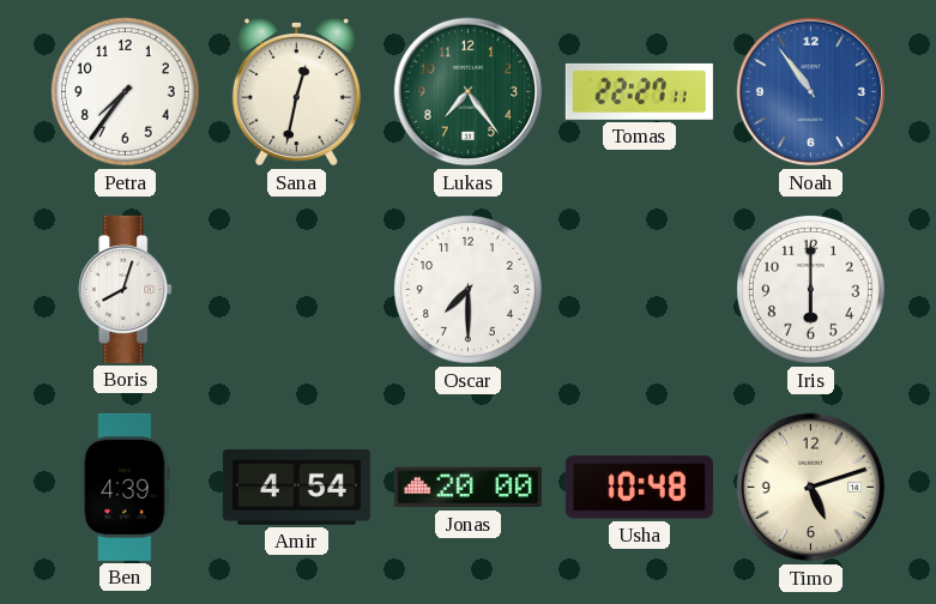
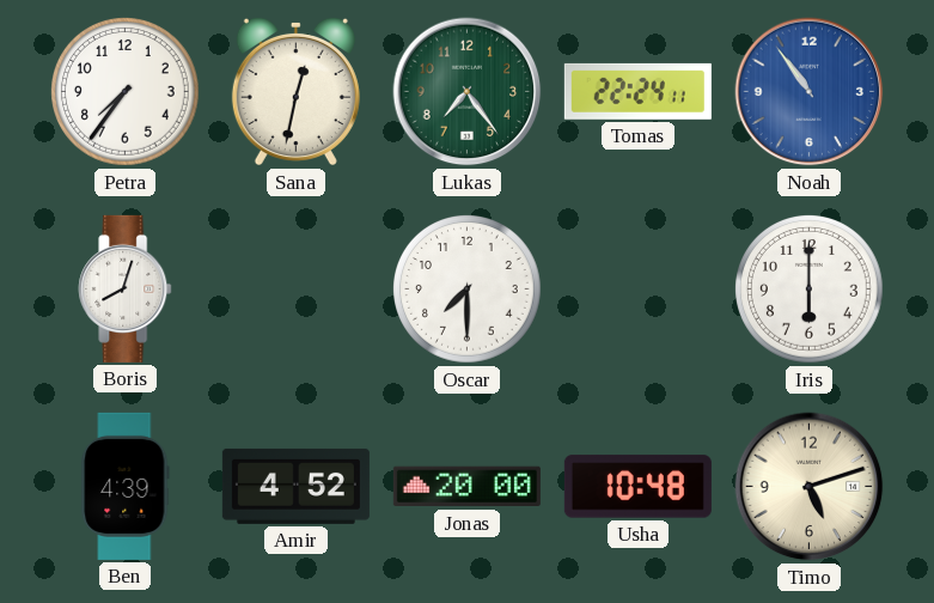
Tomas: 22:27 -> 22:24 (637, 91)
Amir: 4:54 -> 4:52 (295, 486)
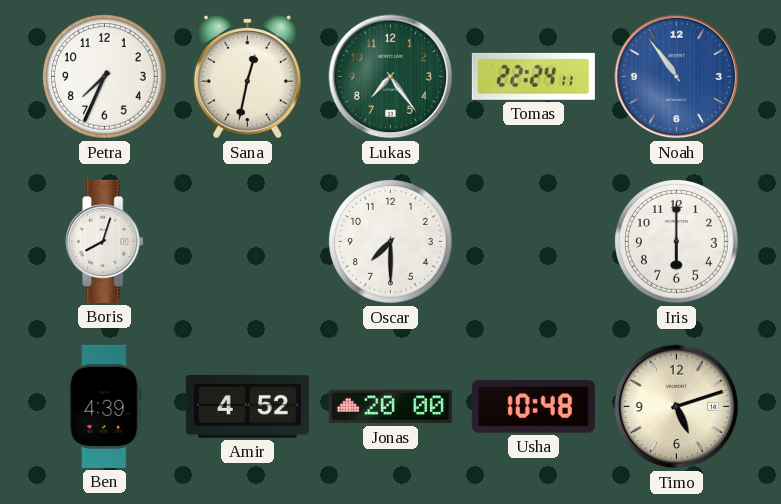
Petra: 7:36 -> 7:34 (105, 77)
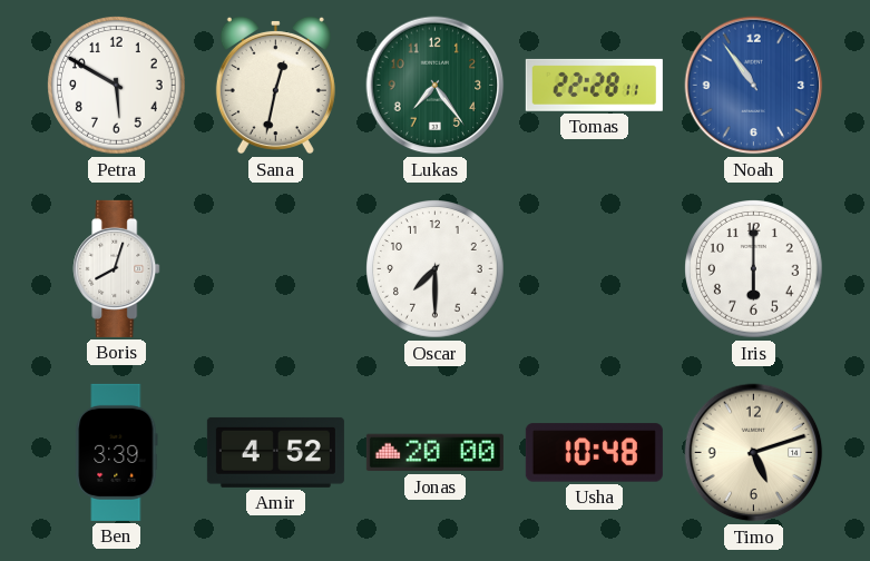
Petra: 7:34 -> 5:50 (117, 86)
Tomas: 22:24 -> 22:28 (594, 85)
Ben: 4:39 -> 3:39 (117, 452)
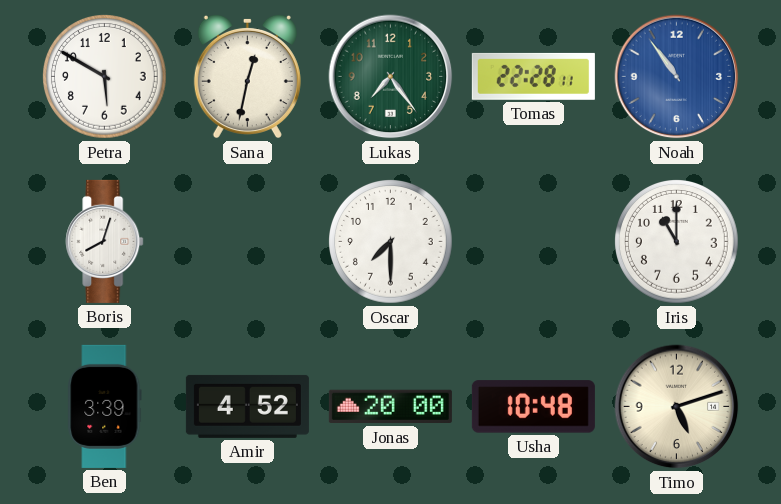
Iris: 6:00 -> 11:00 (677, 242)
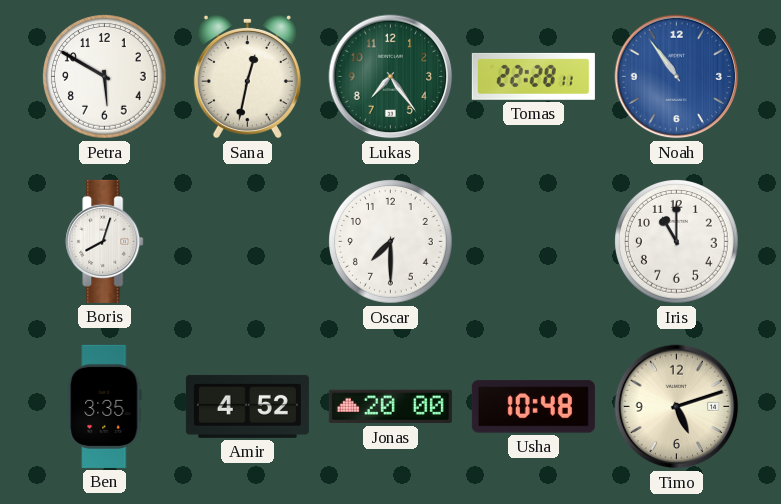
Ben: 3:39 -> 3:35 (105, 406)
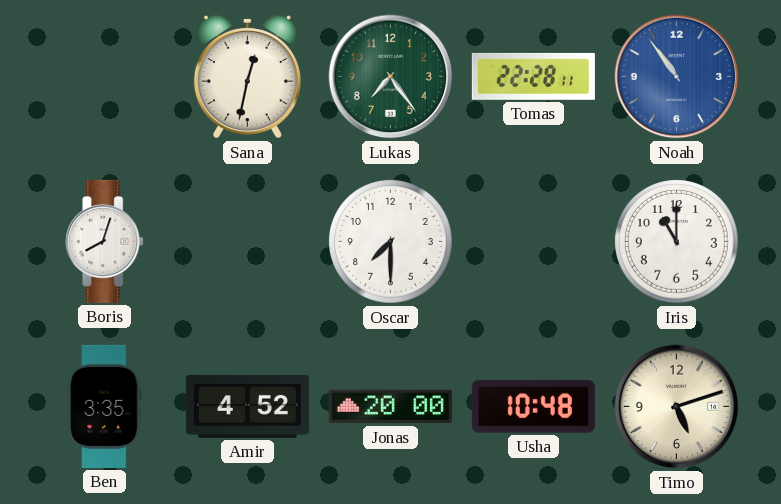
Petra: 5:50 -> none (105, 77)
